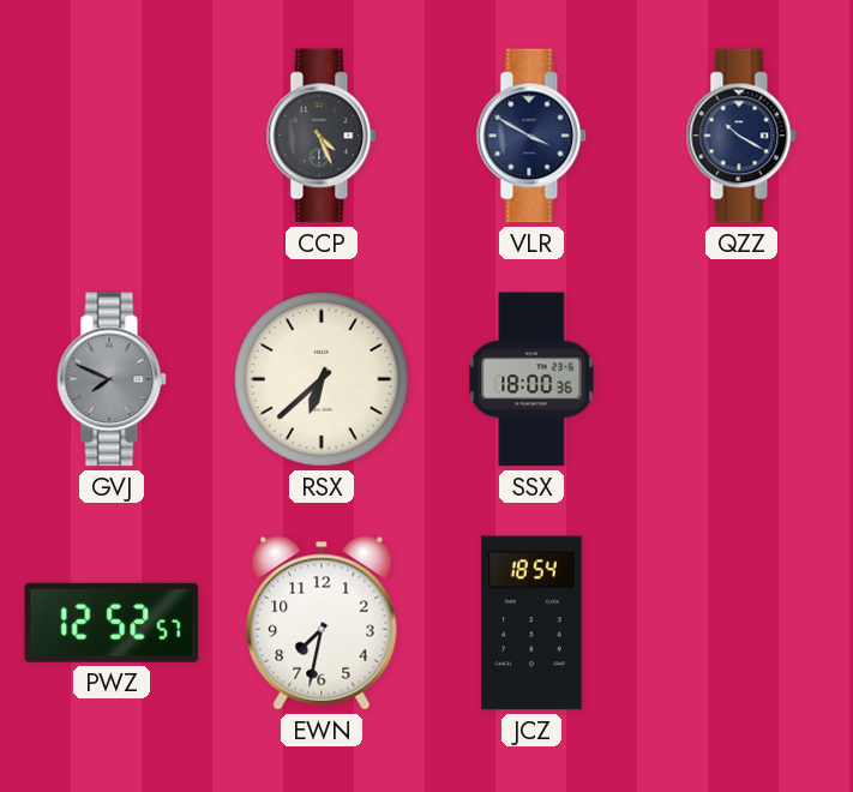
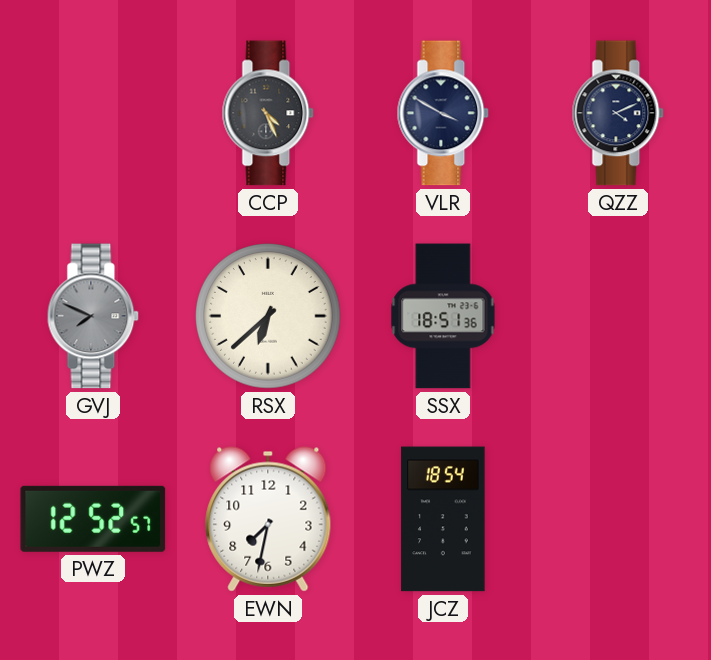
QZZ: 10:20 -> 4:11 (618, 113)
SSX: 18:00 -> 18:51 (443, 316)
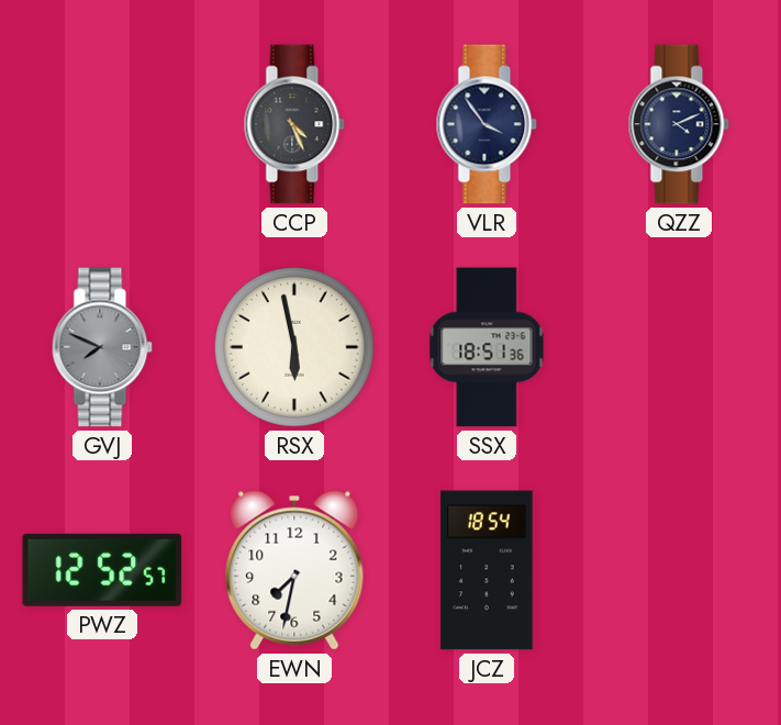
VLR: 3:50 -> 3:54 (487, 124)
RSX: 6:38 -> 5:58 (294, 347)
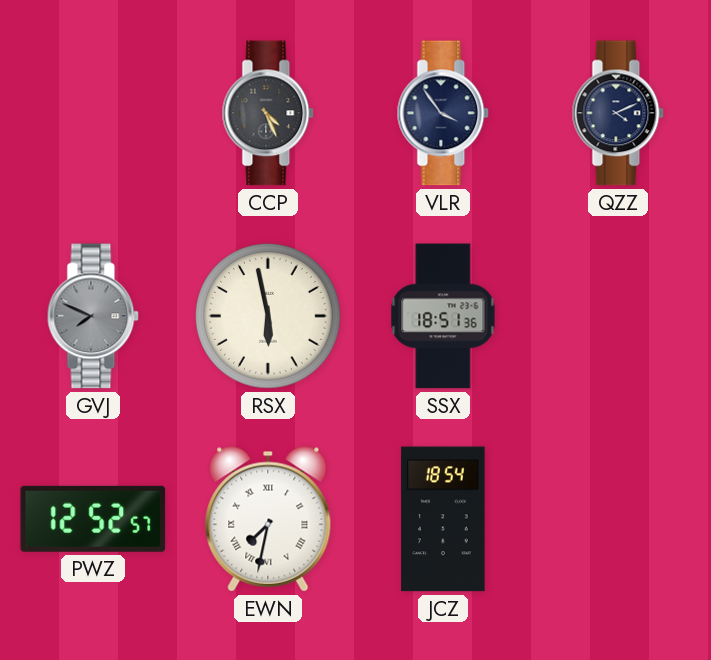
EWN numerals: Arabic -> Roman (268, 519)
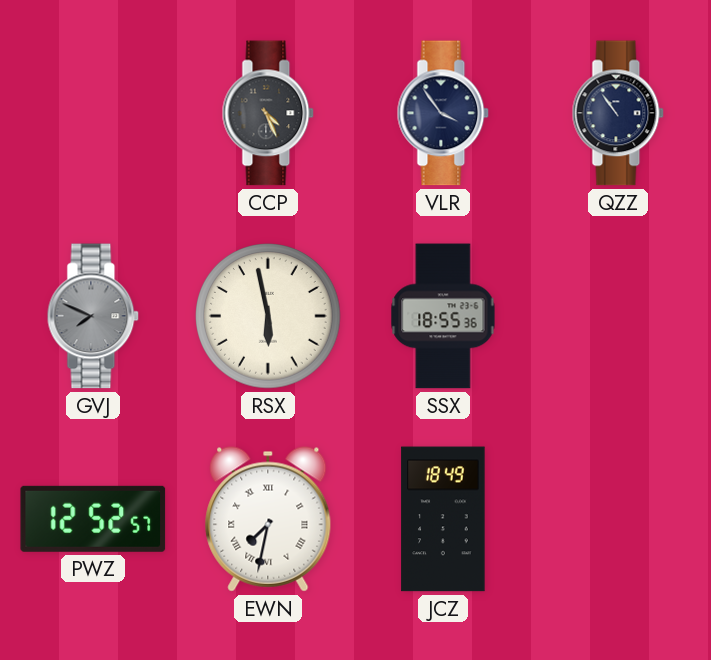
QZZ: 4:11 -> 10:54 (618, 113)
SSX: 18:51 -> 18:55 (443, 316)
JCZ: 18:54 -> 18:49 (443, 519)
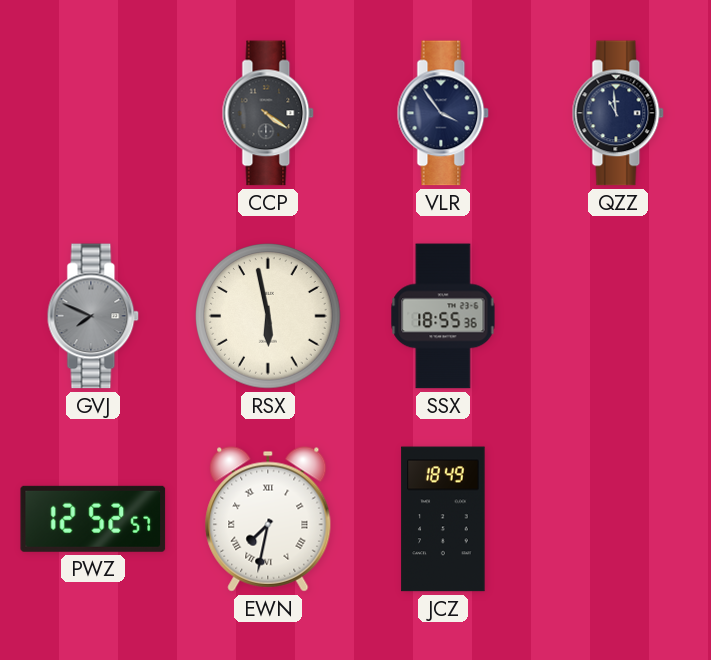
CCP: 4:26 -> 4:21 (268, 113)
QZZ: 10:54 -> 10:59 (618, 113)
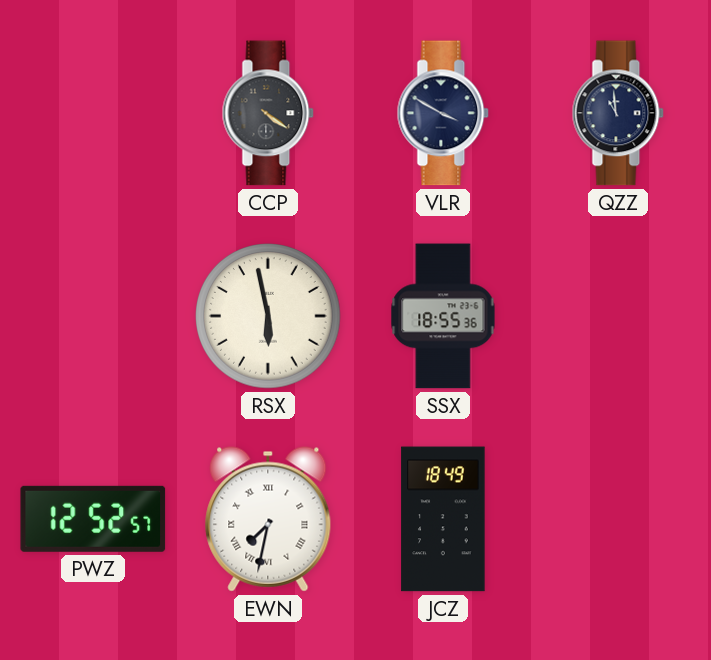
VLR: 3:54 -> 3:50 (443, 113)
GVJ: 7:49 -> none (93, 316)
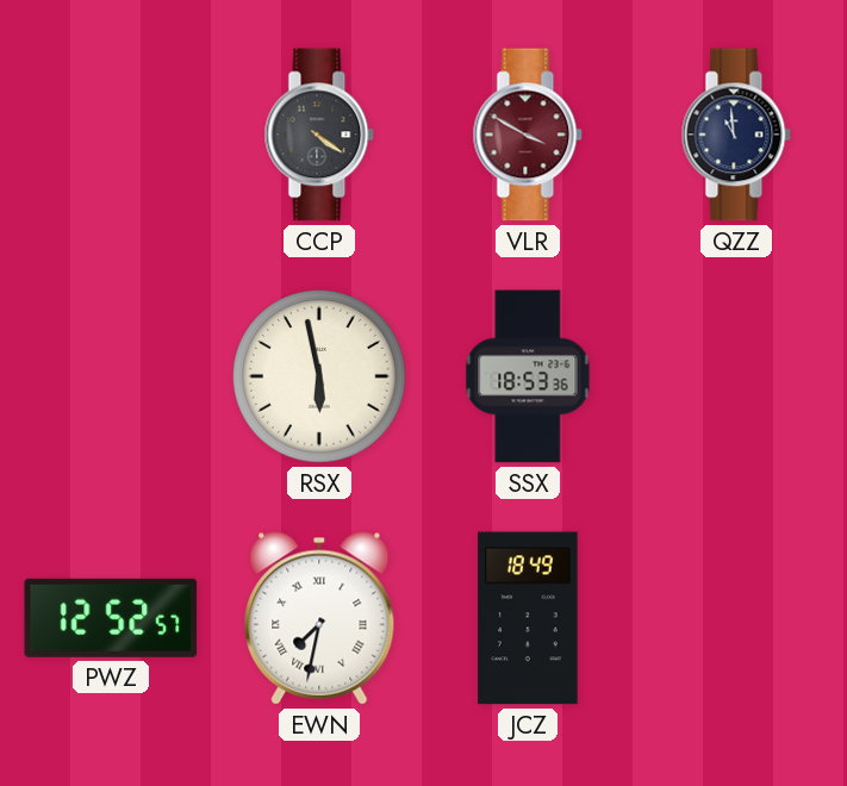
VLR dial: navy -> burgundy (528, 135)
SSX: 18:55 -> 18:53 (528, 376)
